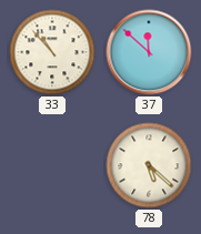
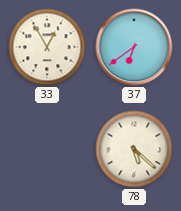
33: 10:53 -> 12:55 (47, 47)
37: 11:52 -> 6:39 (134, 47)
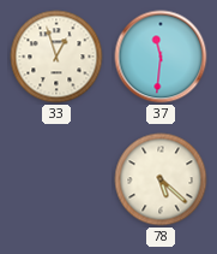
33: 12:55 -> 12:57 (56, 57)
37: 6:39 -> 11:31 (161, 57)
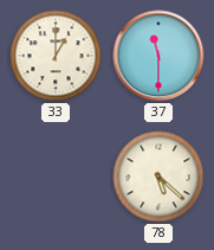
33: 12:57 -> 1:00 (56, 56)
37: 11:31 -> 11:30 (158, 56)
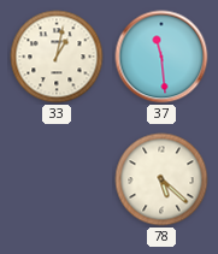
33: 1:00 -> 1:02 (57, 57)
37: 11:30 -> 11:29 (161, 57)
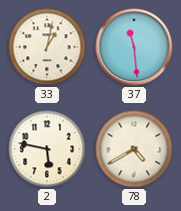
2: none -> 5:47 (47, 149)
78: 5:22 -> 4:40 (134, 149)
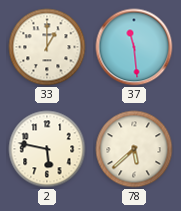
33: 1:02 -> 1:00 (47, 47)
78: 4:40 -> 5:38 (134, 149)
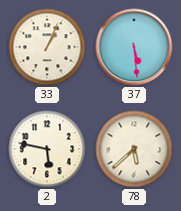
33: 1:00 -> 1:04 (47, 47)
37: 11:29 -> 5:29 (134, 47)
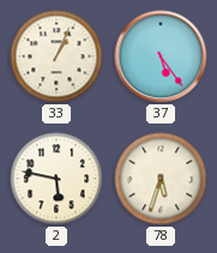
37: 5:29 -> 5:24 (161, 56)
78: 5:38 -> 5:33 (161, 179)
